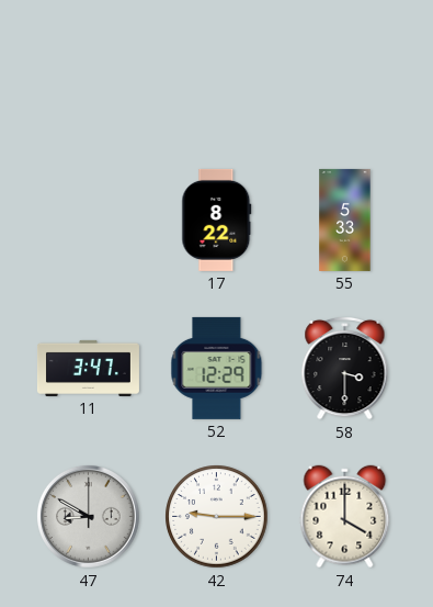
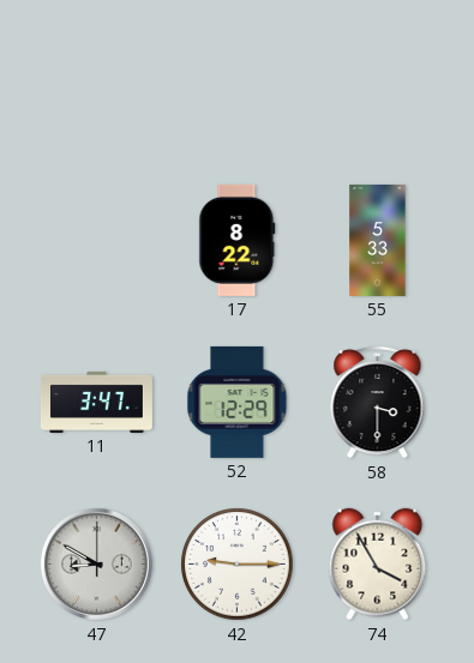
74: 4:00 -> 3:55 (378, 565)
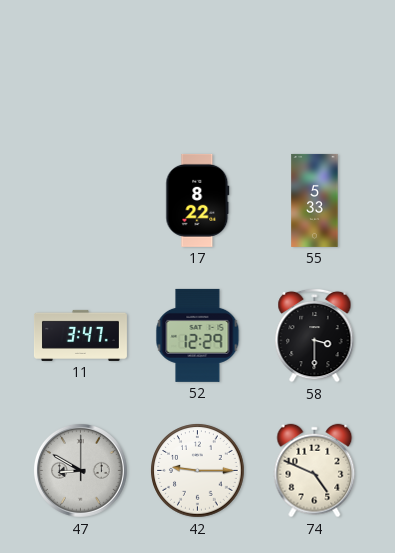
74: 3:55 -> 4:49 (315, 471)
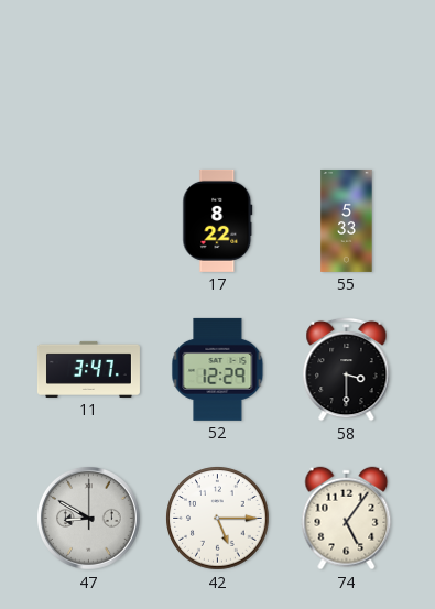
42: 9:15 -> 5:15 (218, 519)
74: 4:49 -> 5:06 (347, 519)
